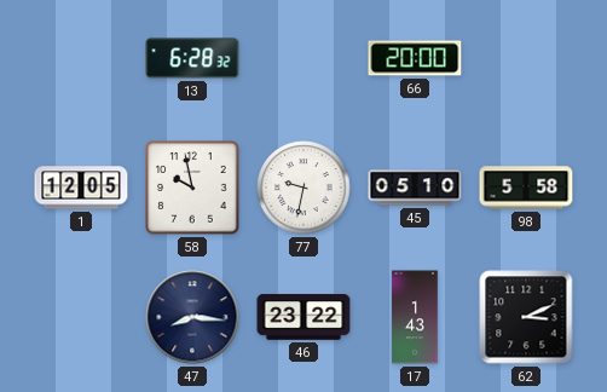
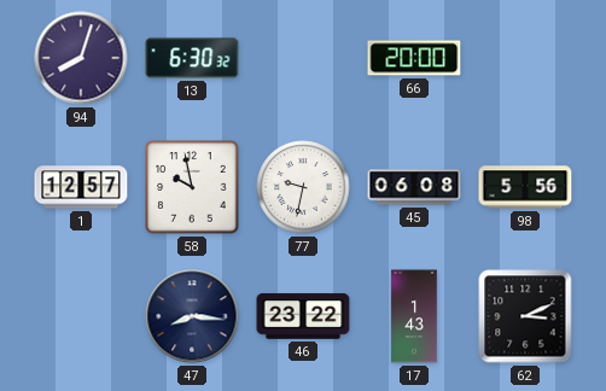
94: none -> 8:03 (81, 58)
13: 6:28 -> 6:30 (192, 58)
1: 12:05 -> 12:57 (81, 187)
45: 05:10 -> 06:08 (414, 187)
98: 5:58 -> 5:56 (525, 187)
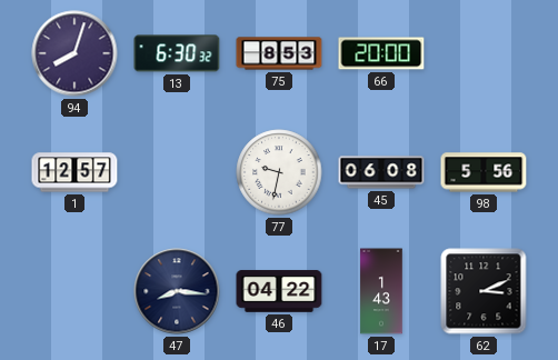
75: none -> 8:53 (279, 53)
58: 9:58 -> none (192, 187)
46: 23:22 -> 04:22 (279, 291)
